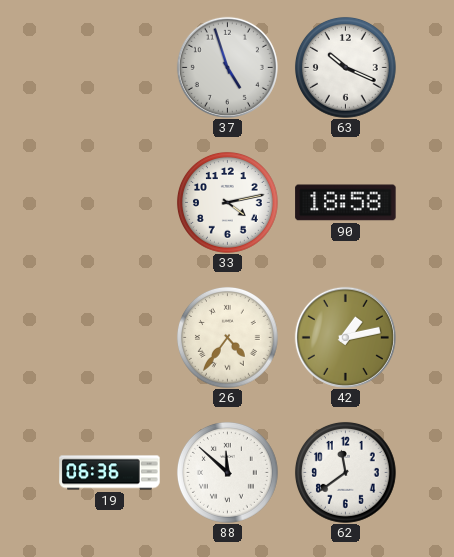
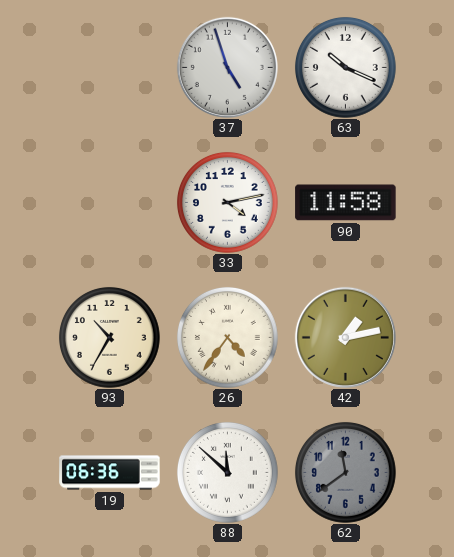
90: 18:58 -> 11:58 (346, 203)
93: none -> 10:35 (110, 338)
62 dial: white -> grey (346, 473)
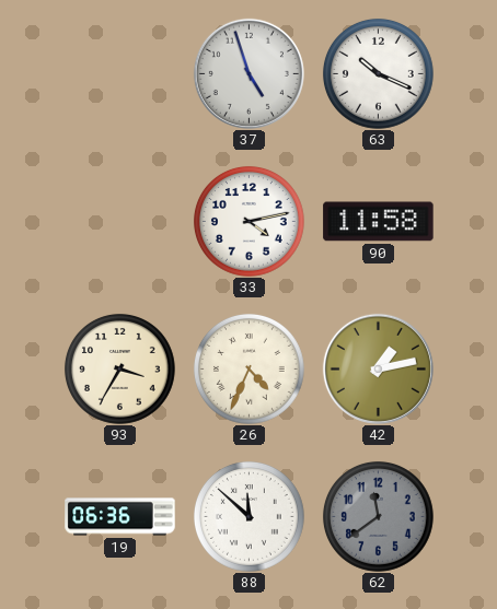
93: 10:35 -> 3:35 (120, 370)
26: 4:36 -> 4:34 (250, 370)
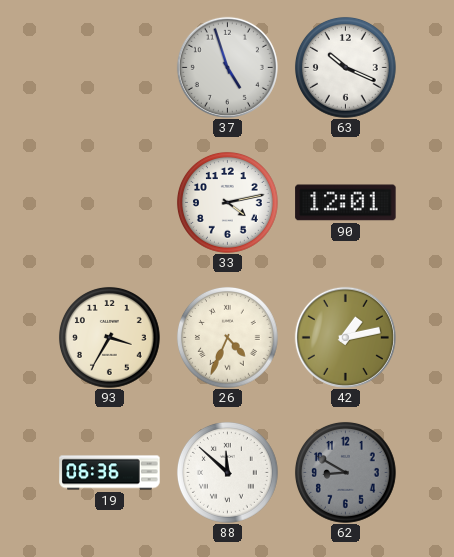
90: 11:58 -> 12:01 (346, 203)
62: 11:39 -> 8:50 (346, 473)
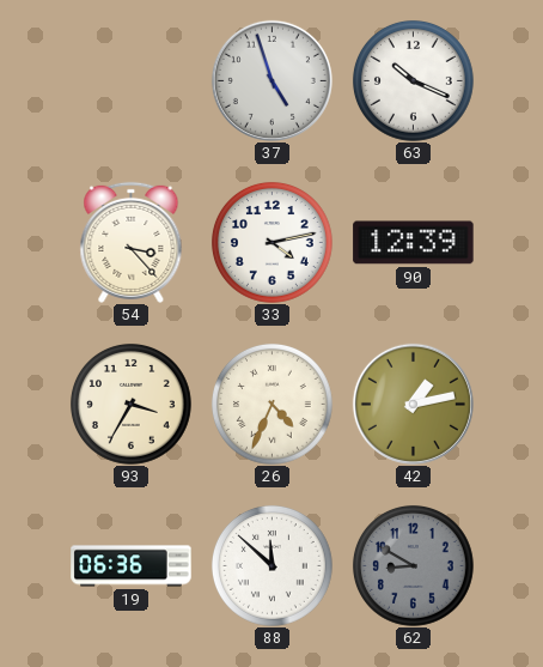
54: none -> 3:23 (132, 242)
90: 12:01 -> 12:39 (414, 243)
